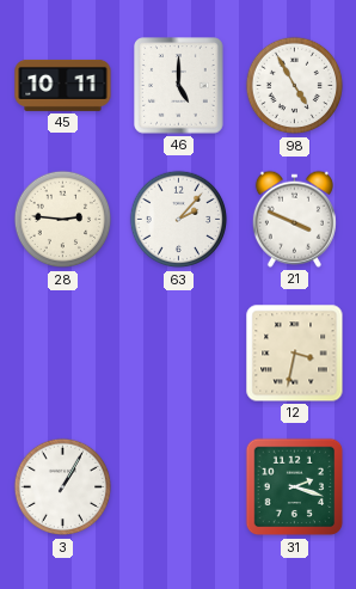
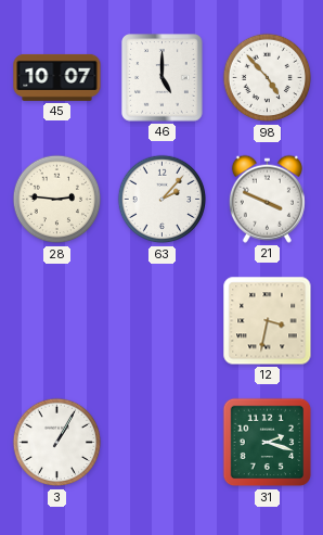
45: 10:11 -> 10:07 (57, 77)
98: 4:55 -> 4:53 (268, 78)
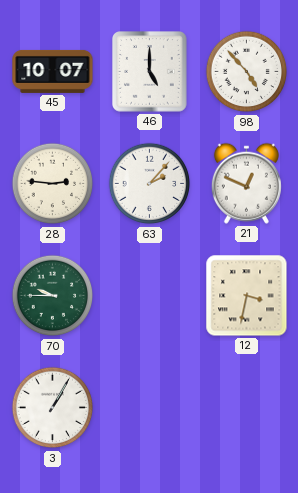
21: 3:49 -> 12:49 (246, 183)
70: none -> 9:45 (53, 296)
31: 2:18 -> none (268, 443)
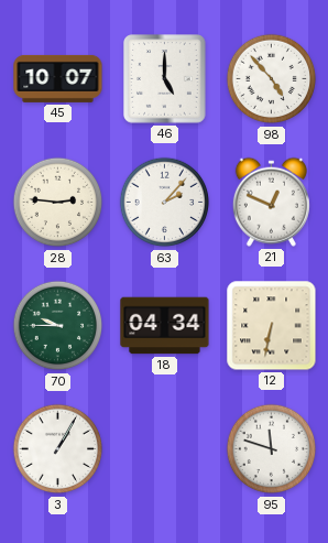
18: none -> 04:34 (165, 326)
12: 3:32 -> 6:32 (272, 326)
95: none -> 11:48 (272, 449)
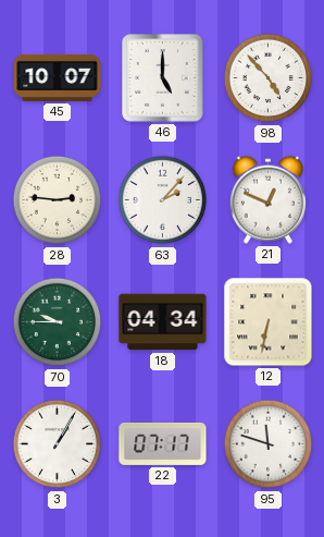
22: none -> 07:17 (163, 443)
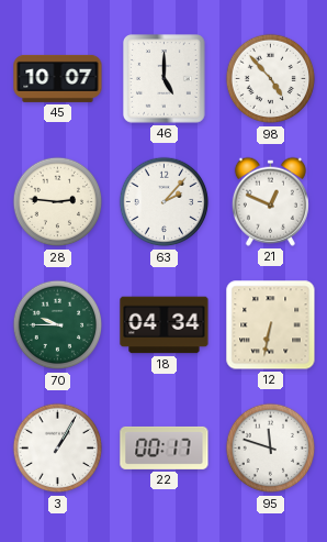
22: 07:17 -> 00:17 (165, 447)
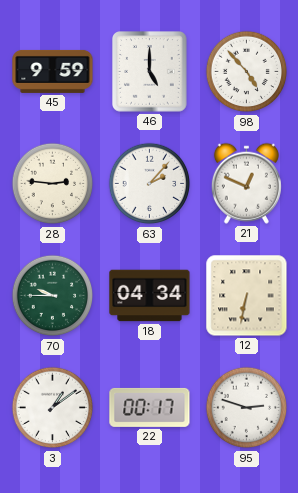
45: 10:07 -> 9:59 (53, 71)
3: 1:05 -> 1:09 (53, 408)
95: 11:48 -> 2:48 (247, 408)
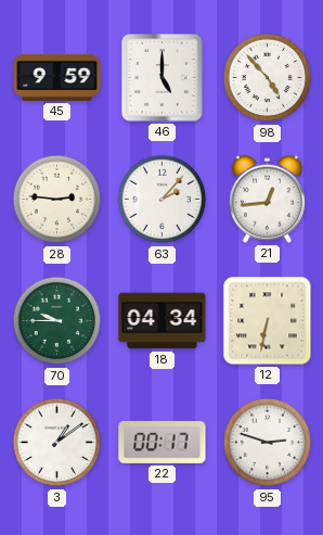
21: 12:49 -> 12:44 (267, 199)
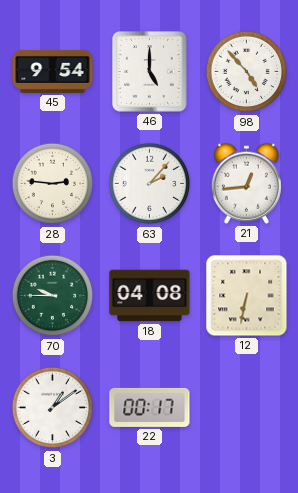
45: 9:59 -> 9:54 (53, 71)
18: 04:34 -> 04:08 (150, 296)
95: 2:48 -> none (268, 443)
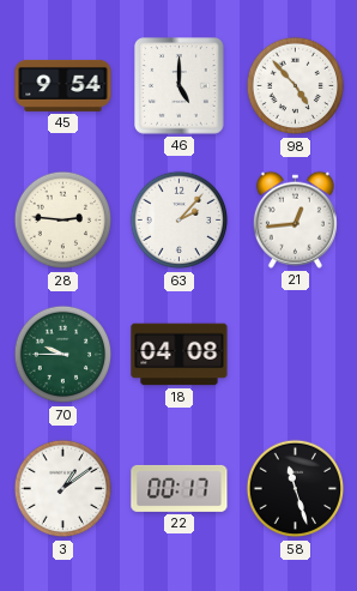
12: 6:32 -> none (247, 296)
58: none -> 11:27 (296, 489)
